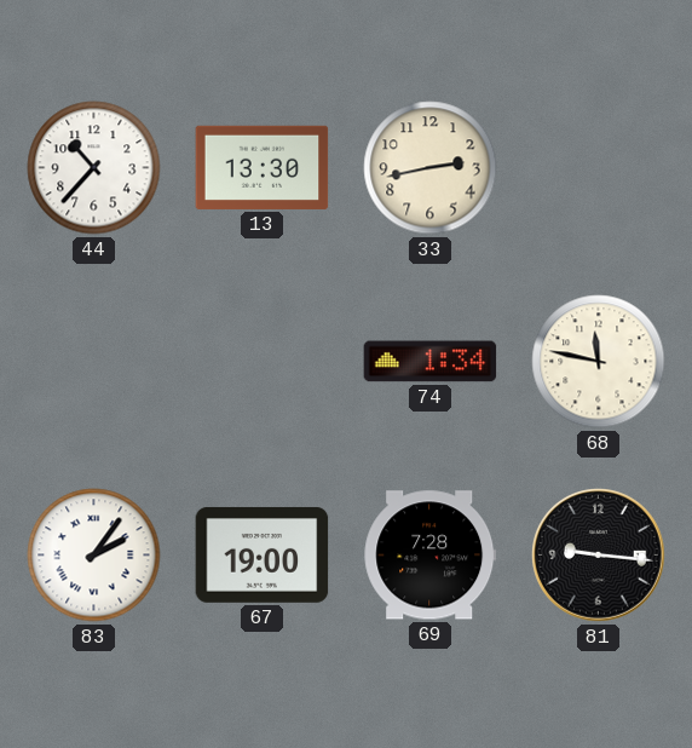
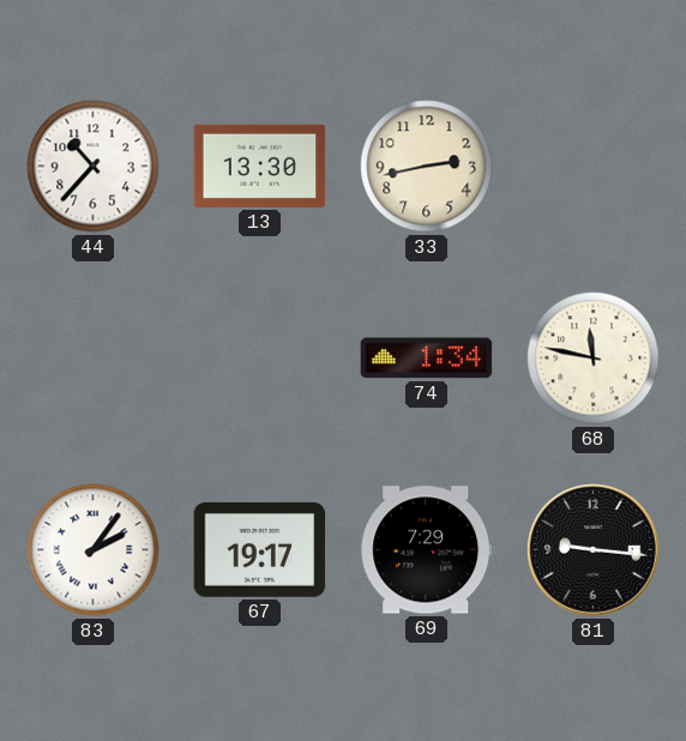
67: 19:00 -> 19:17 (260, 549)
69: 7:28 -> 7:29 (427, 550)
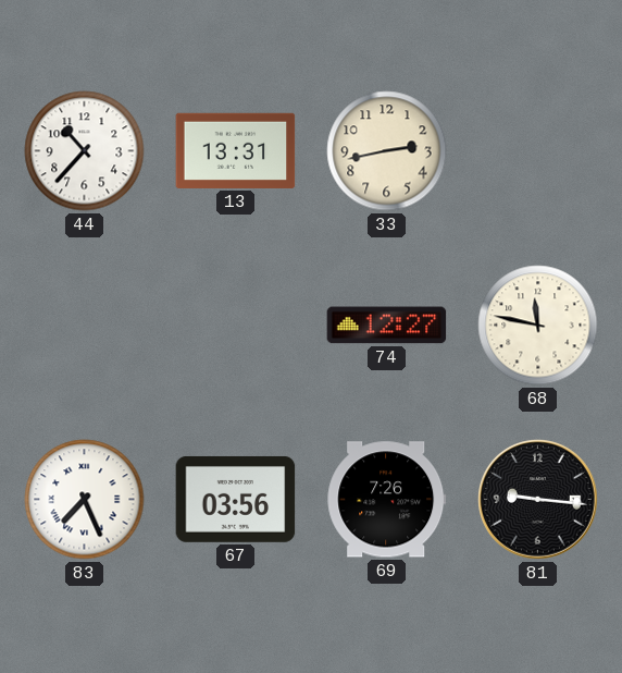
13: 13:30 -> 13:31 (236, 150)
74: 1:34 -> 12:27 (387, 326)
83: 2:06 -> 7:26 (85, 500)
67: 19:17 -> 03:56 (236, 499)
69: 7:29 -> 7:26 (387, 500)
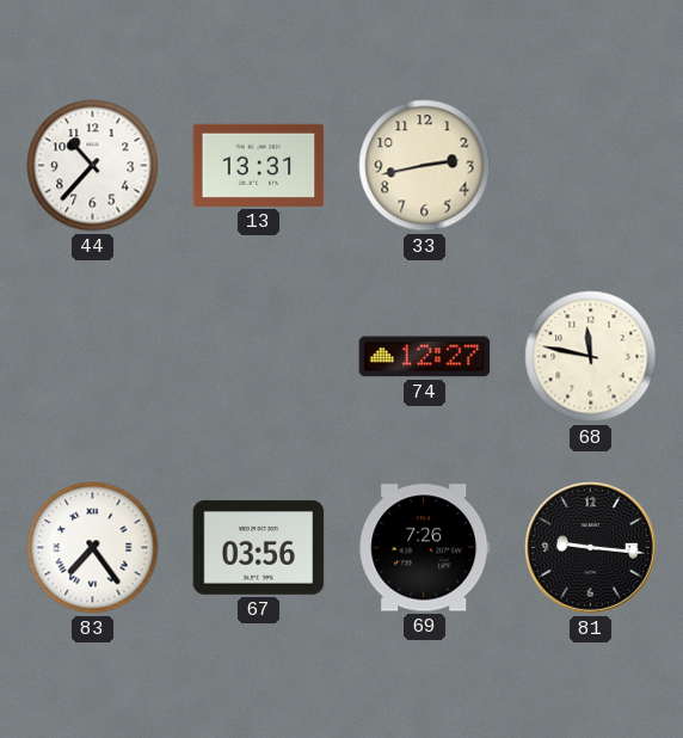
83: 7:26 -> 7:24 (93, 548)
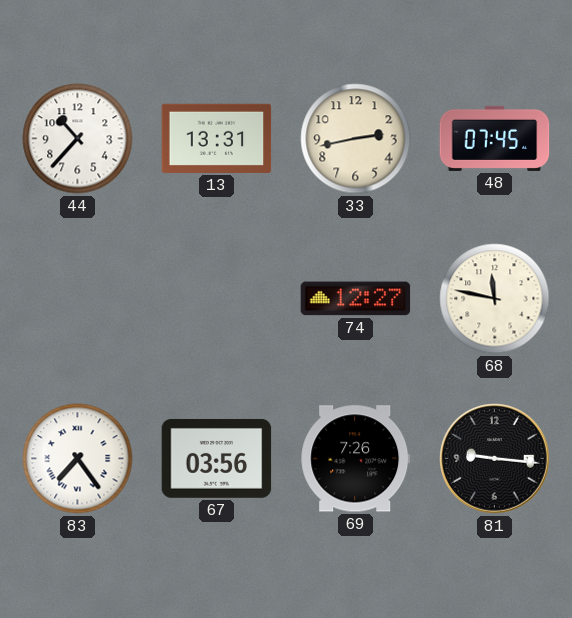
48: none -> 07:45 (495, 138)
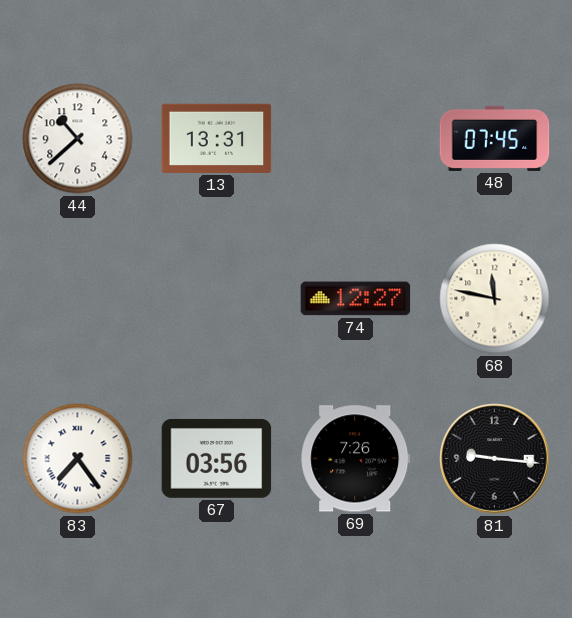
44: 10:37 -> 10:38 (78, 139)
33: 2:43 -> none (356, 139)
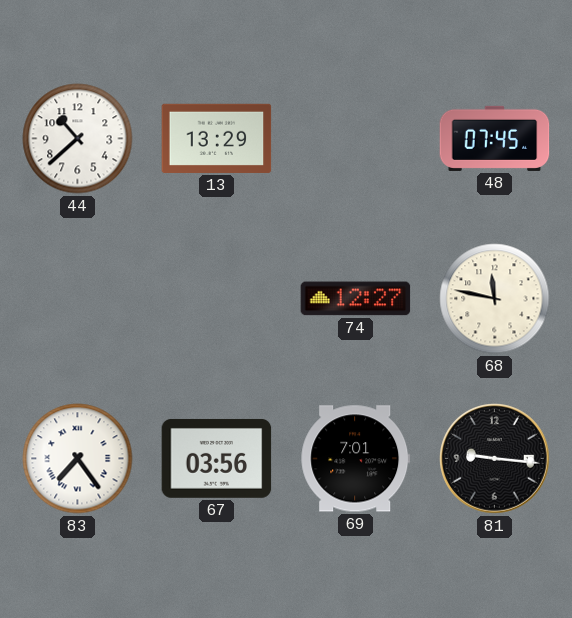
13: 13:31 -> 13:29 (217, 138)
69: 7:26 -> 7:01 (356, 459)
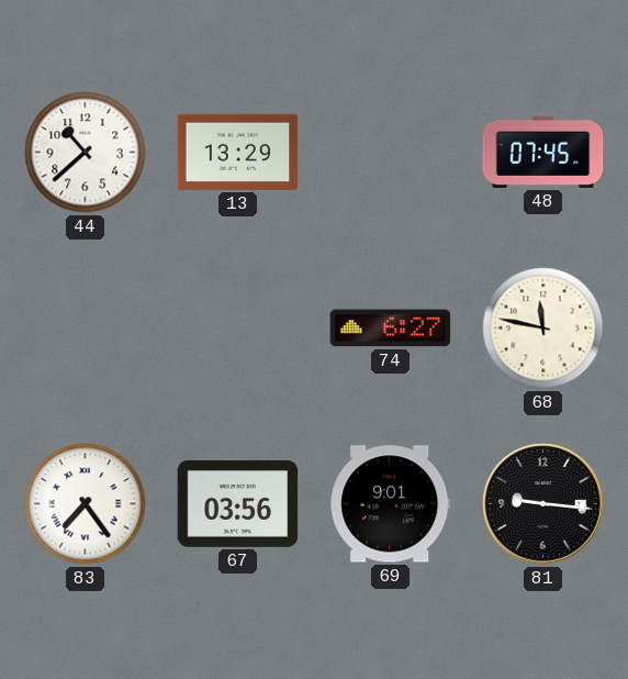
74: 12:27 -> 6:27 (391, 329)
69: 7:01 -> 9:01 (391, 504)
